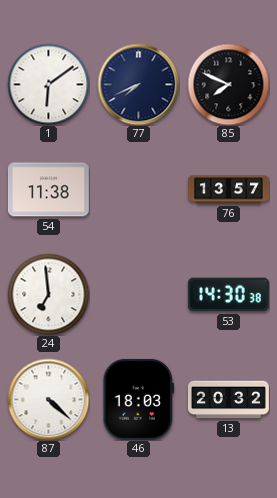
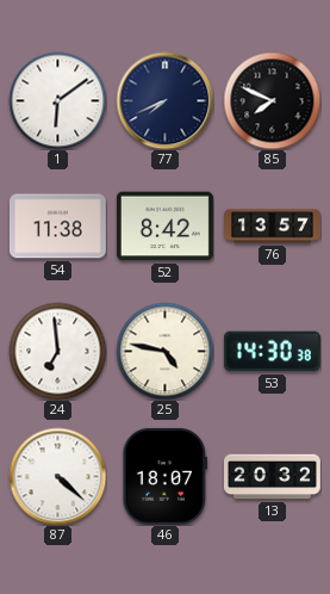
52: none -> 8:42 (164, 227)
25: none -> 4:47 (164, 351)
46: 18:03 -> 18:07 (164, 476)
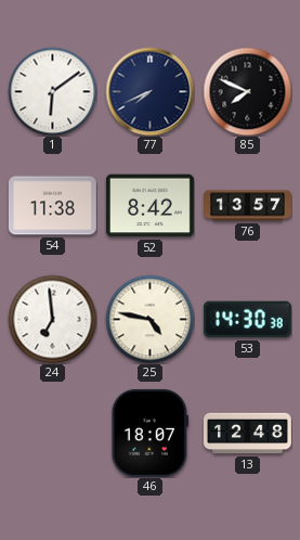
87: 4:22 -> none (57, 476)
13: 20:32 -> 12:48 (248, 434)
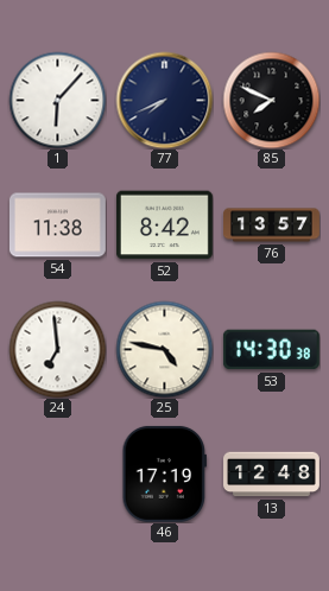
1: 6:09 -> 6:07 (57, 100)
46: 18:07 -> 17:19 (164, 474)
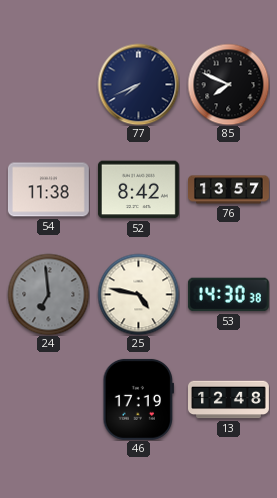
1: 6:07 -> none (57, 100)
24 dial: white -> grey (48, 294)
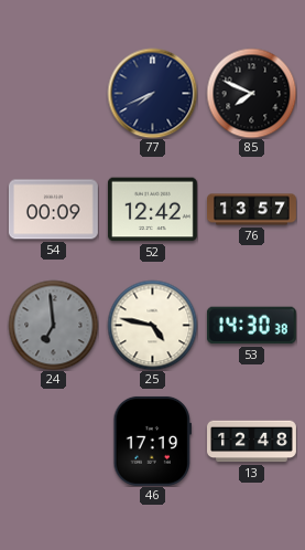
54: 11:38 -> 00:09 (53, 210)
52: 8:42 -> 12:42 (152, 210)
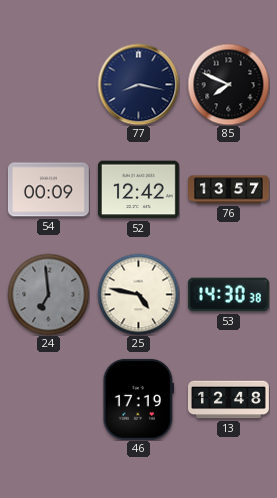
77: 7:41 -> 8:17 (138, 84)
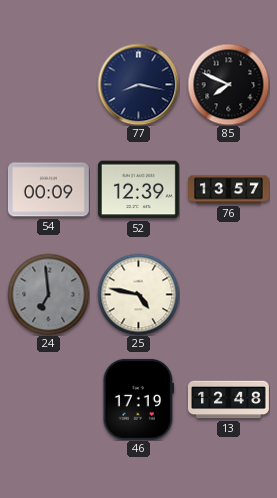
52: 12:42 -> 12:39 (138, 190)
53: 14:30 -> none (228, 295)
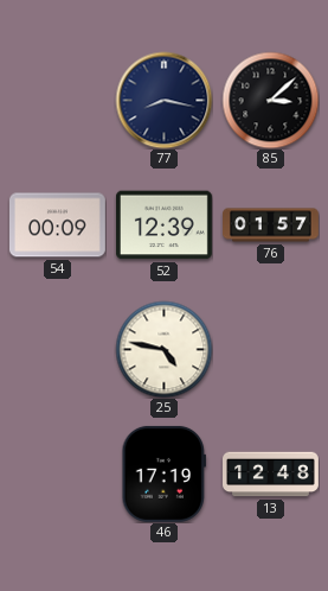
85: 7:49 -> 3:08 (270, 100)
76: 13:57 -> 01:57 (271, 225)
24: 6:59 -> none (48, 294)
